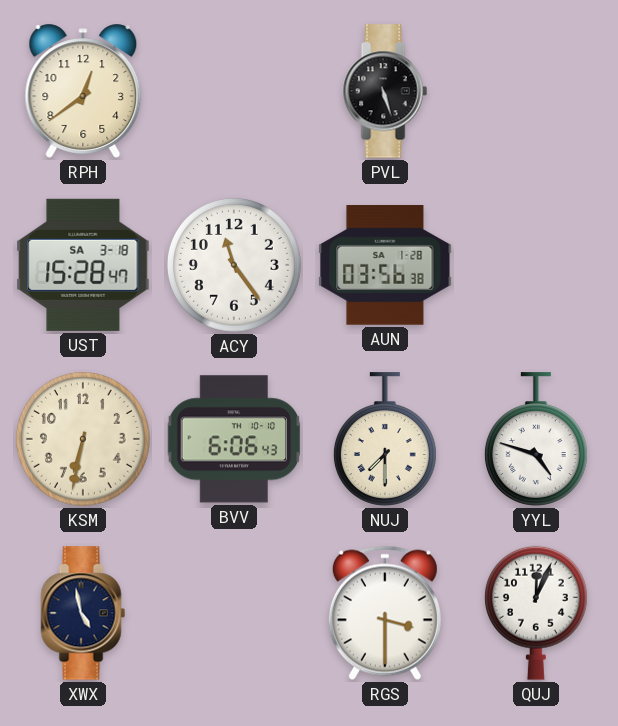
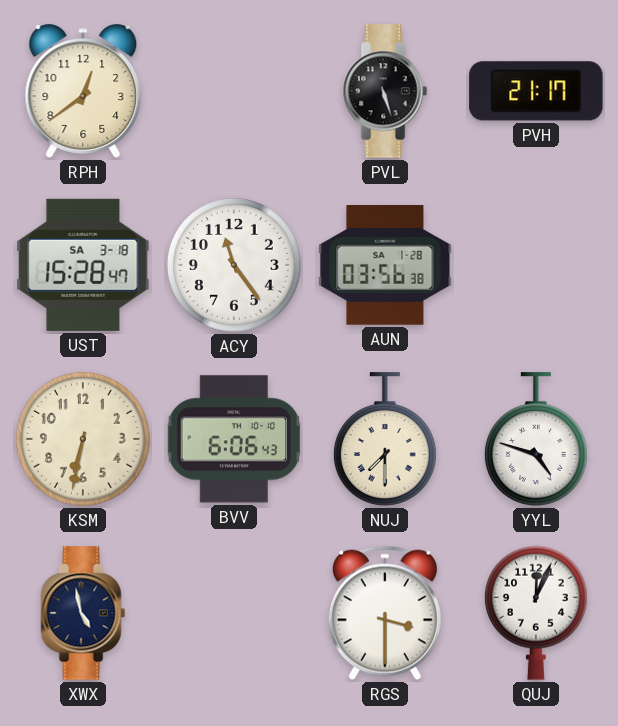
PVH: none -> 21:17 (536, 91)
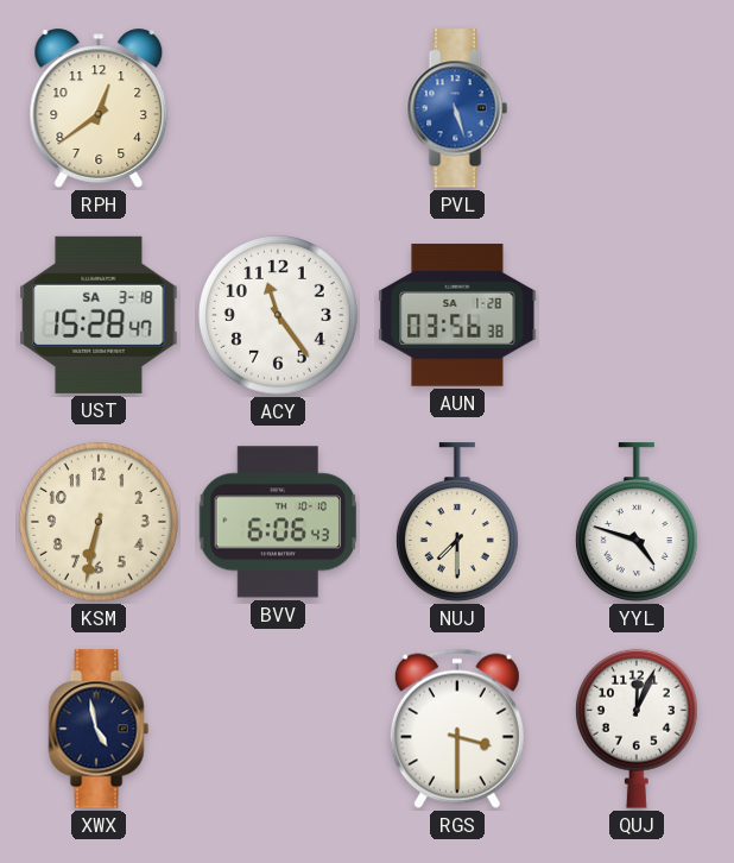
PVL dial: black -> blue (457, 108)
PVH: 21:17 -> none (536, 91)
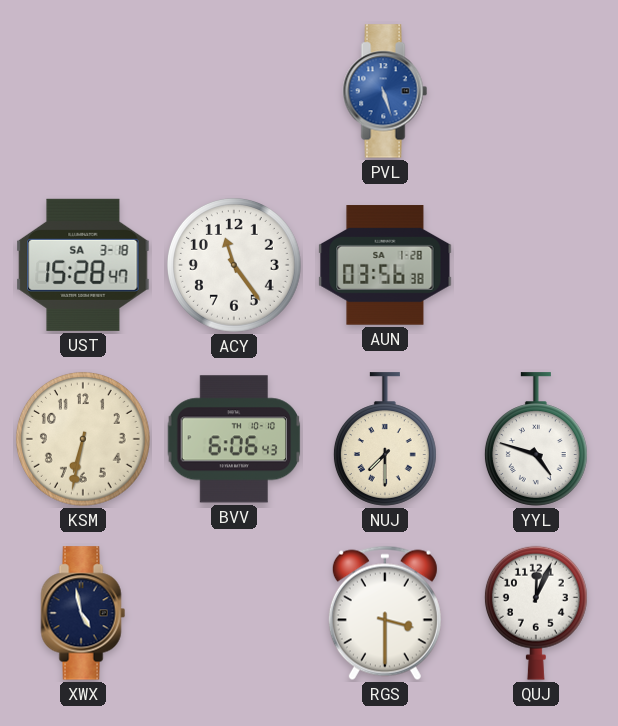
RPH: 12:39 -> none (99, 108)
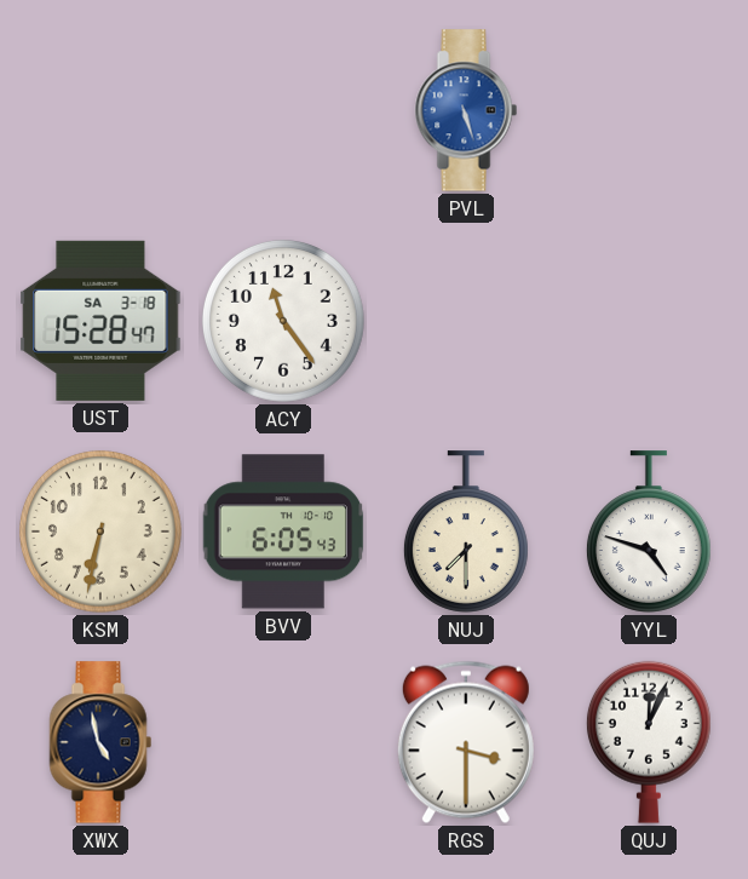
AUN: 03:56 -> none (385, 265)
BVV: 6:06 -> 6:05 (283, 532)
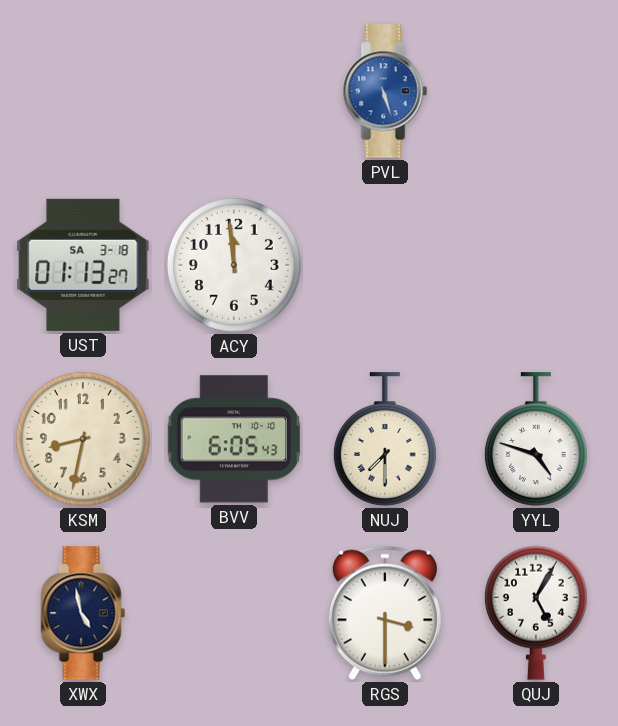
UST: 15:28 -> 01:13 (83, 265)
ACY: 11:24 -> 11:59 (234, 265)
KSM: 6:32 -> 8:32 (83, 439)
QUJ: 12:04 -> 5:05 (536, 613)
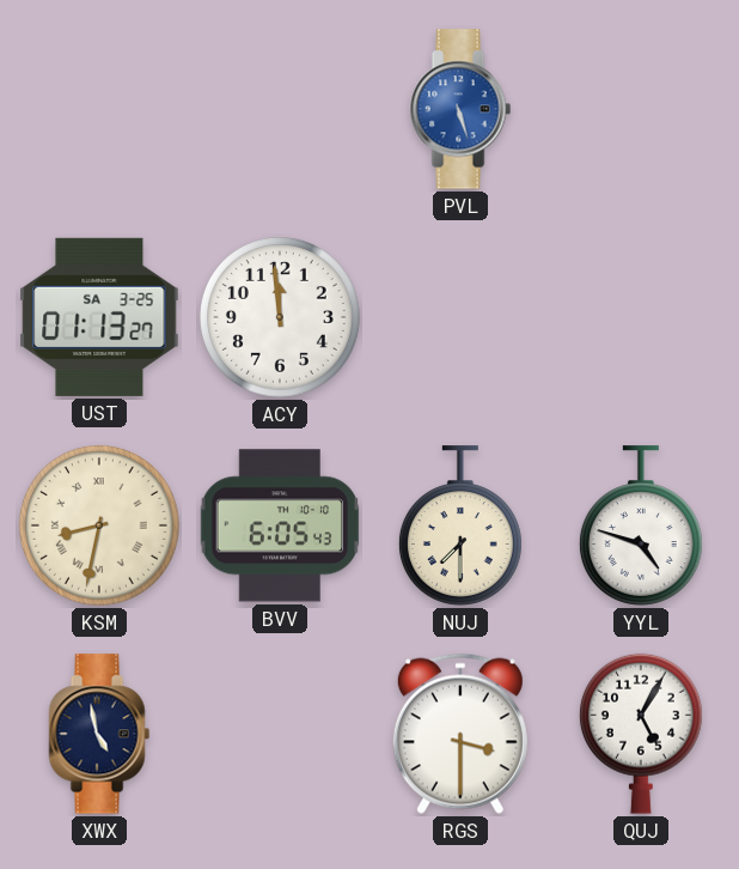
UST date: SA 3-18 -> SA 3-25 (99, 317)
KSM numerals: Arabic -> Roman (99, 525)
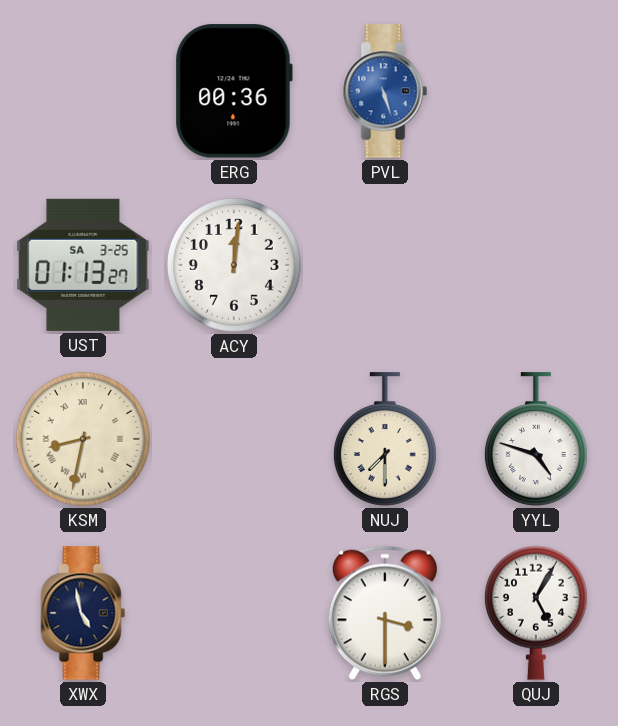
ERG: none -> 00:36 (234, 91)
ACY: 11:59 -> 12:01 (234, 265)
BVV: 6:05 -> none (280, 525)
